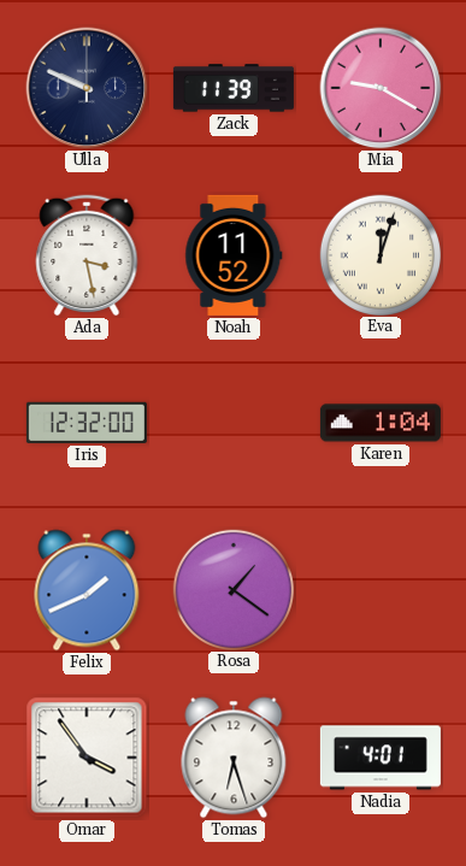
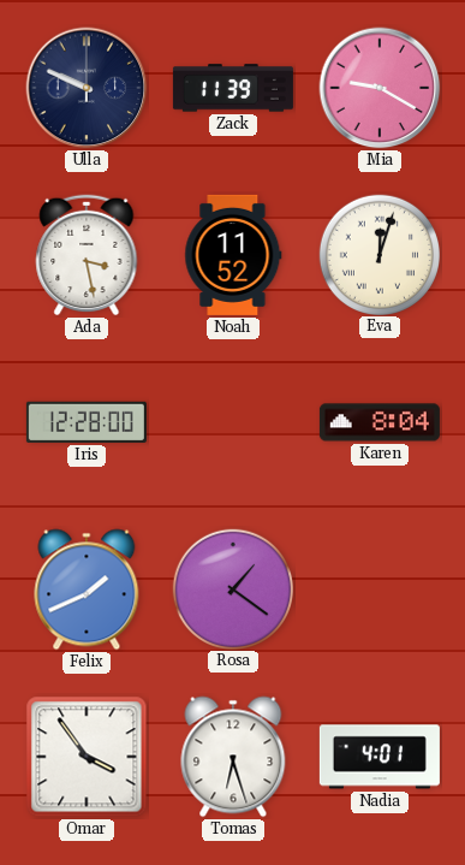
Iris: 12:32 -> 12:28 (87, 422)
Karen: 1:04 -> 8:04 (380, 422)
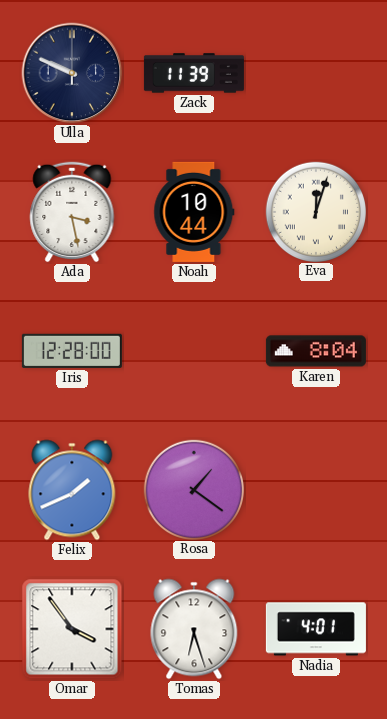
Mia: 9:20 -> none (380, 88)
Noah: 11:52 -> 10:44 (194, 212)
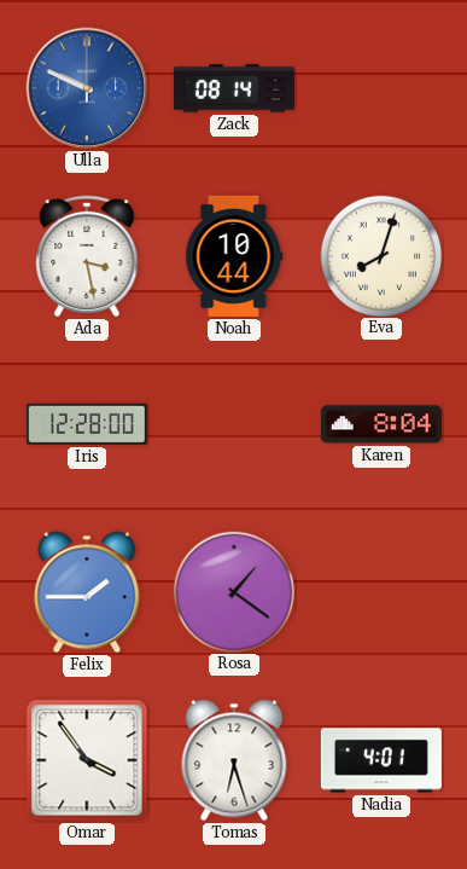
Ulla dial: navy -> blue (87, 88)
Zack: 11:39 -> 08:14 (234, 88)
Eva: 12:03 -> 8:03 (380, 255)
Felix: 1:41 -> 1:45 (87, 592)
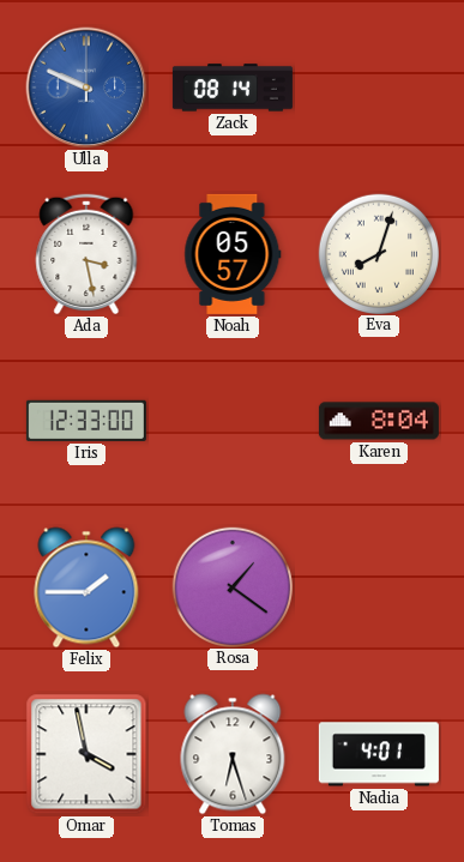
Noah: 10:44 -> 05:57 (233, 254)
Iris: 12:28 -> 12:33 (86, 421)
Omar: 3:54 -> 3:58 (86, 754)
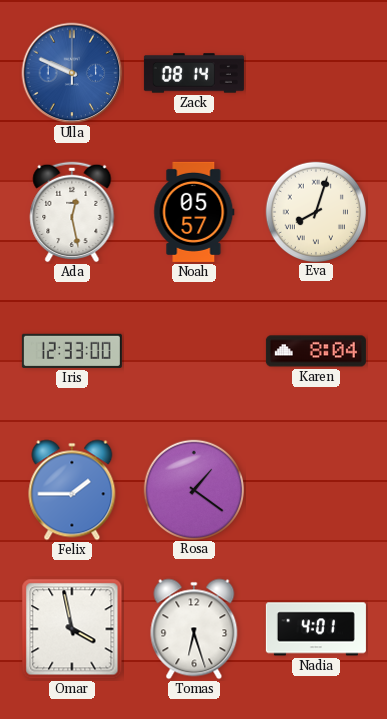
Ada: 3:28 -> 12:28 (72, 212)
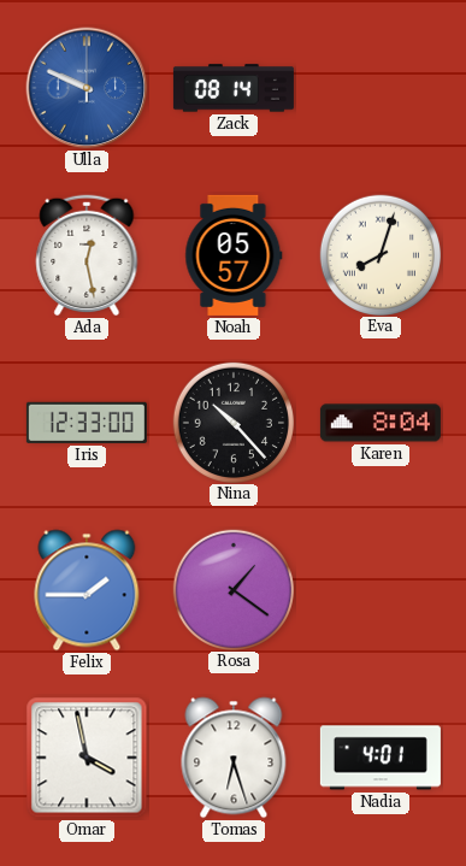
Nina: none -> 10:23 (232, 422)
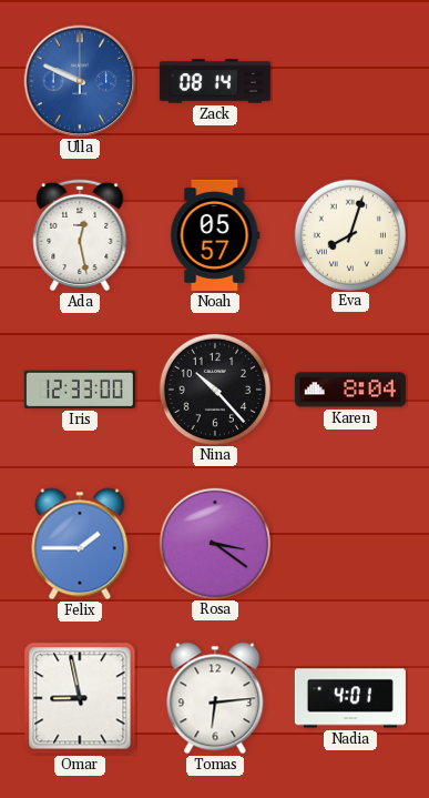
Rosa: 1:21 -> 3:21 (214, 543)
Omar: 3:58 -> 8:58 (80, 698)
Tomas: 6:27 -> 6:14 (215, 698)
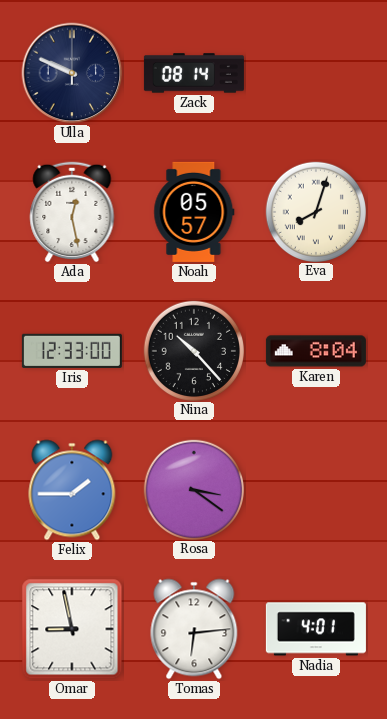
Ulla dial: blue -> navy (72, 73)
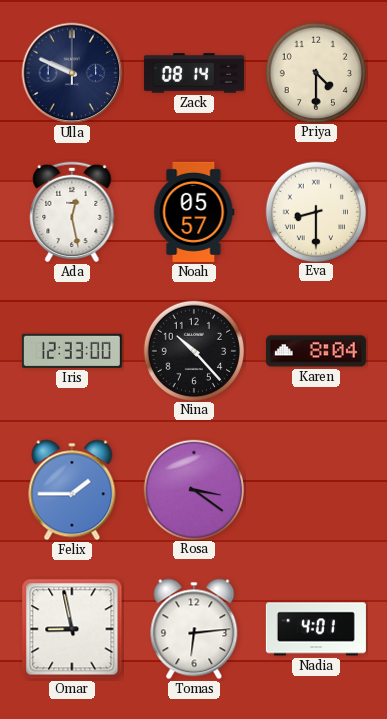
Priya: none -> 4:30 (315, 72)
Eva: 8:03 -> 8:30 (315, 211)
